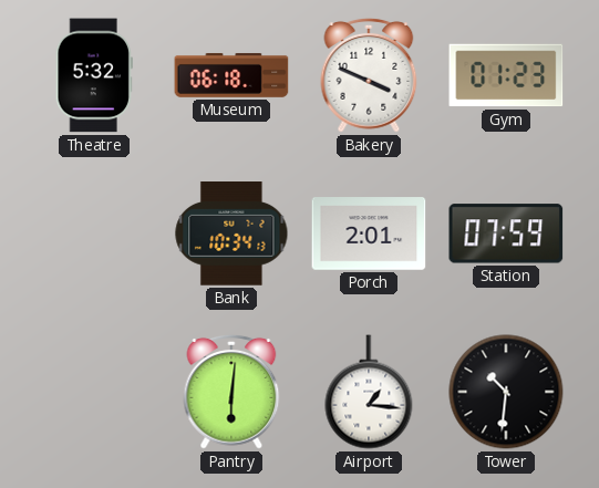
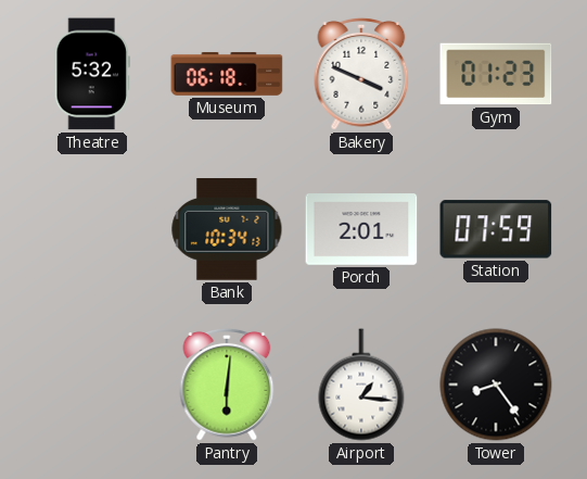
Tower: 10:31 -> 8:24 (496, 385)
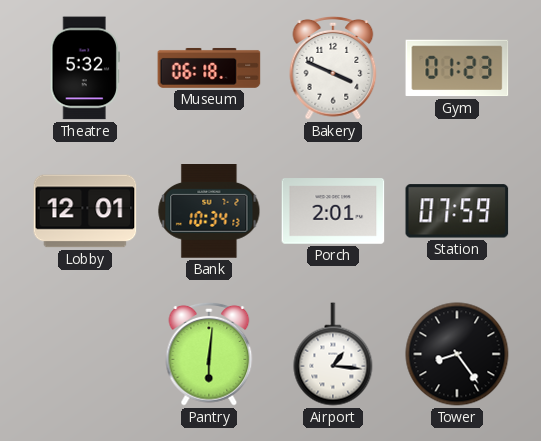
Lobby: none -> 12:01 (85, 211)
